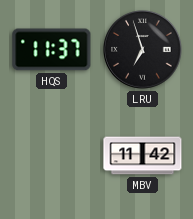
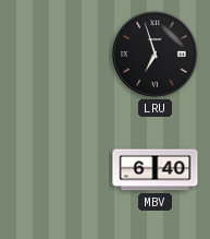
HQS: 11:37 -> none (52, 50)
MBV: 11:42 -> 6:40 (156, 170)
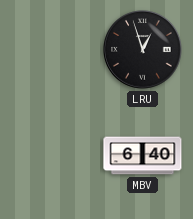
LRU: 6:57 -> 12:57 (143, 50)
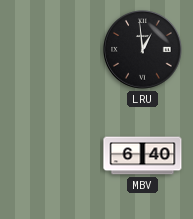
LRU: 12:57 -> 12:59 (143, 50)
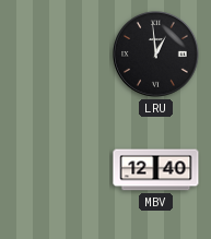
MBV: 6:40 -> 12:40 (156, 170)
